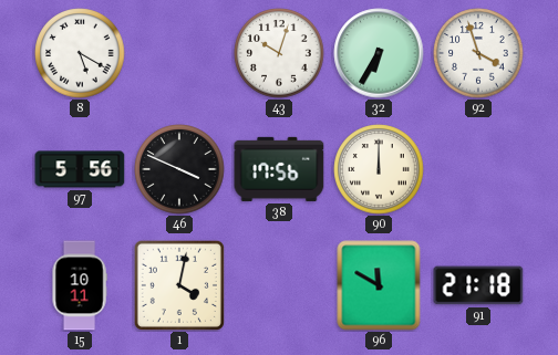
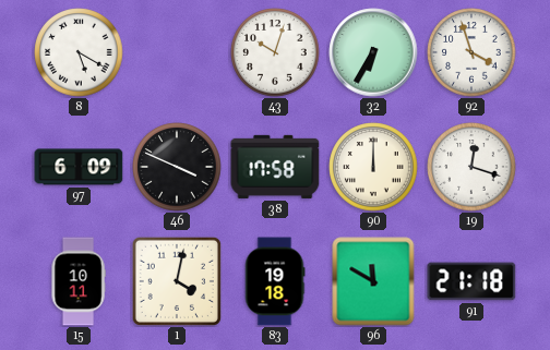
97: 5:56 -> 6:09 (79, 167)
38: 17:56 -> 17:58 (275, 167)
19: none -> 12:18 (471, 167)
83: none -> 19:18 (275, 281)
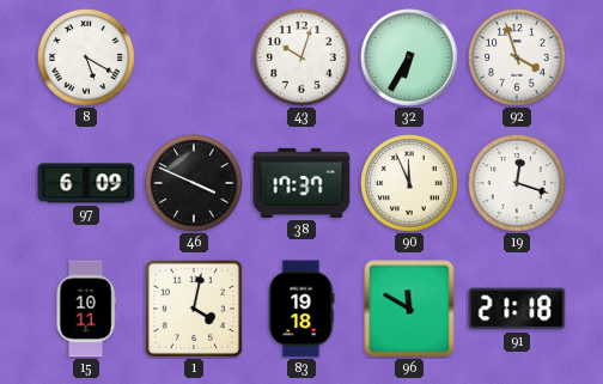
38: 17:58 -> 17:37 (301, 183)
90: 12:00 -> 11:56 (409, 183)
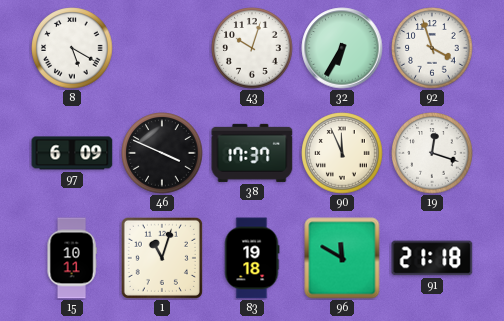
1: 4:02 -> 11:03 (162, 258)
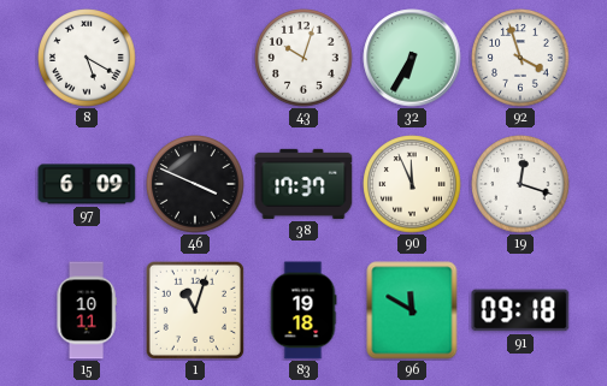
91: 21:18 -> 09:18 (520, 310)
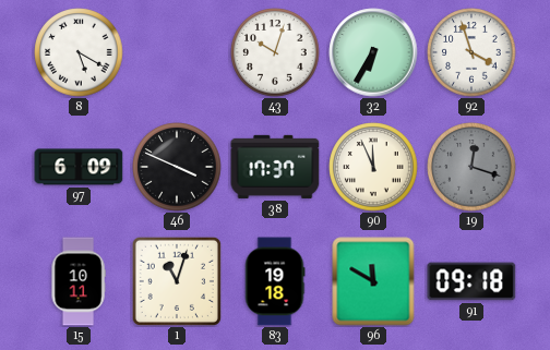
19 dial: white -> grey (471, 167)
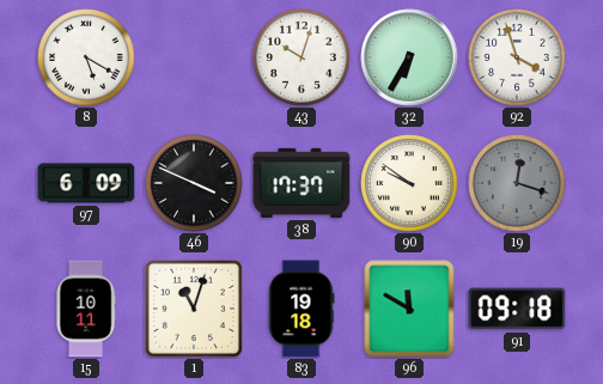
90: 11:56 -> 9:51 (409, 183)
